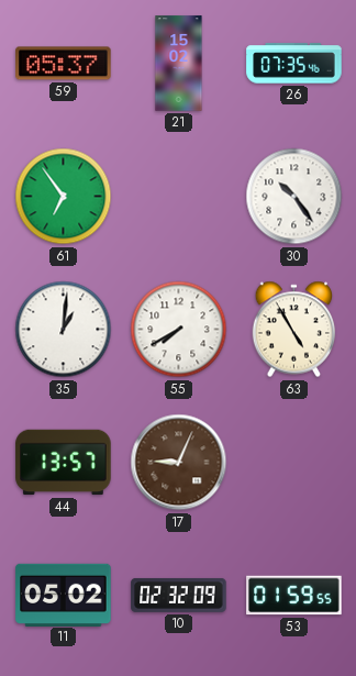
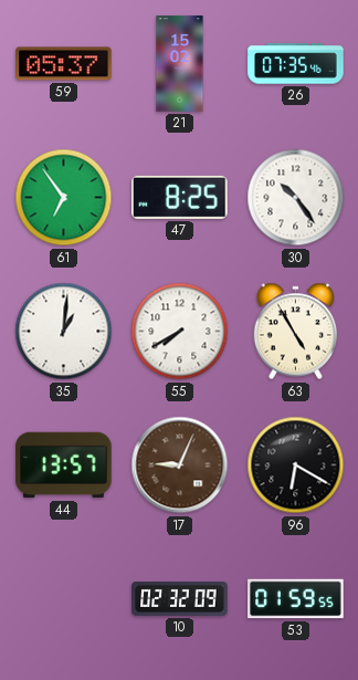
47: none -> 8:25 (180, 197)
96: none -> 6:20 (296, 465)
11: 05:02 -> none (64, 595)
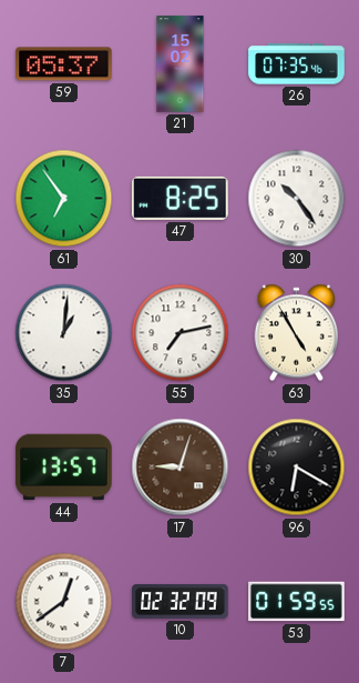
55: 7:40 -> 7:13 (181, 333)
17: 9:04 -> 9:03 (181, 468)
7: none -> 12:39 (64, 602)
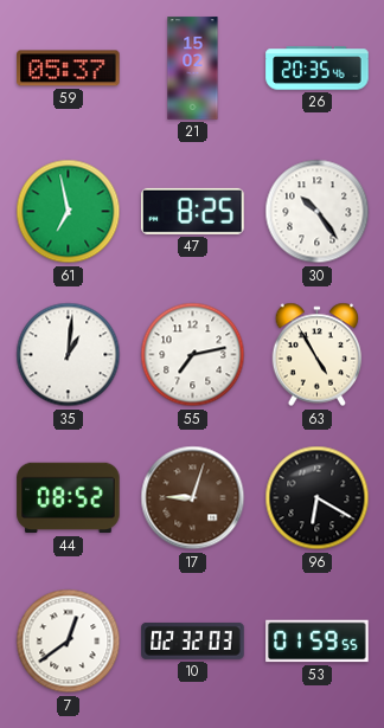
26: 07:35 -> 20:35 (318, 69)
61: 6:54 -> 6:58 (69, 212)
44: 13:57 -> 08:52 (69, 498)
10: 02:32:09 -> 02:32:03 (193, 640)
